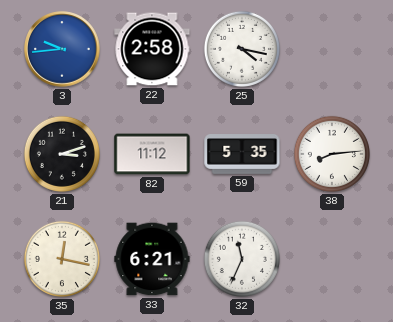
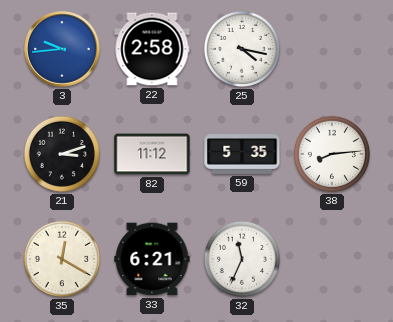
35: 12:17 -> 12:20 (62, 259)
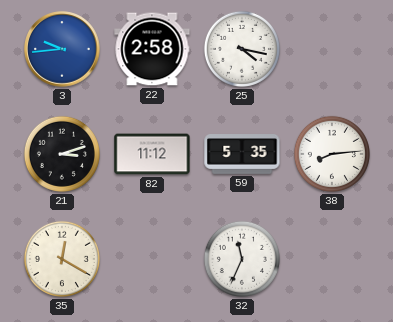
33: 6:21 -> none (152, 259)
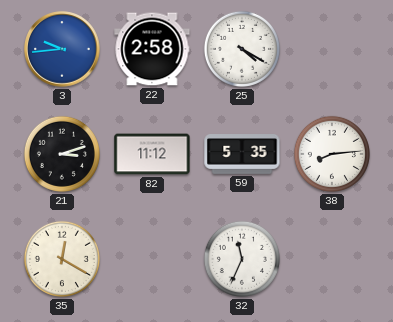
25: 4:17 -> 4:20 (242, 49)
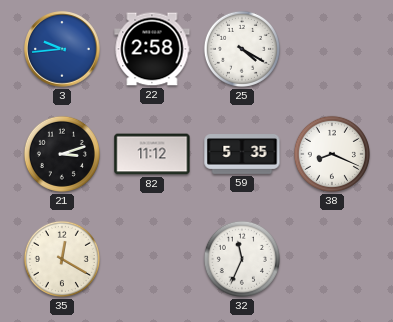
38: 8:14 -> 8:19 (332, 154)
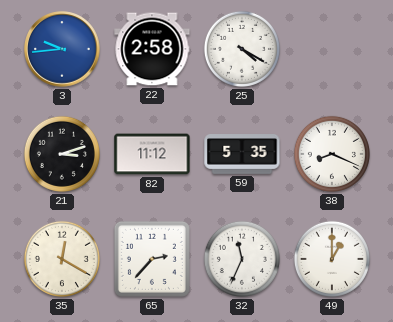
65: none -> 2:37 (152, 259)
49: none -> 1:00 (332, 259)
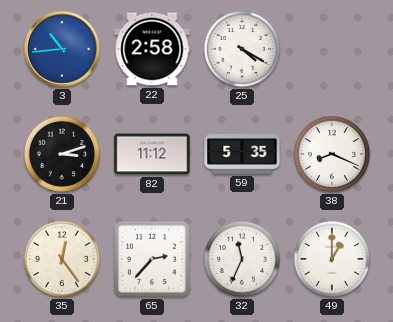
3: 9:44 -> 10:44 (62, 49)
35: 12:20 -> 12:24 (62, 259)
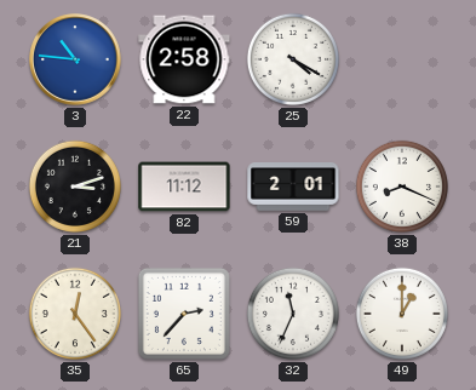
3: 10:44 -> 10:46 (75, 59)
59: 5:35 -> 2:01 (293, 188)
